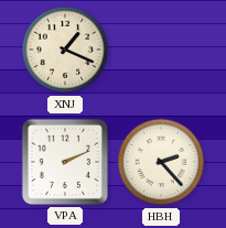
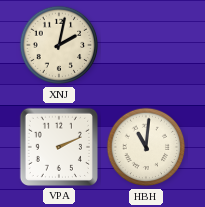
XNJ: 1:19 -> 2:02 (59, 45)
HBH: 2:23 -> 11:01 (146, 147)
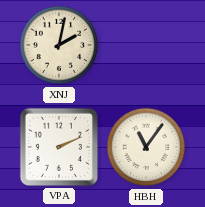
HBH: 11:01 -> 11:06 (146, 147)
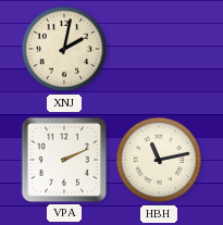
HBH: 11:06 -> 11:13 (159, 160)
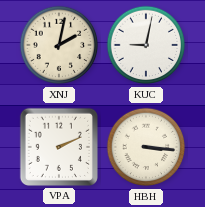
KUC: none -> 9:02 (146, 45)
HBH: 11:13 -> 3:16 (146, 147)
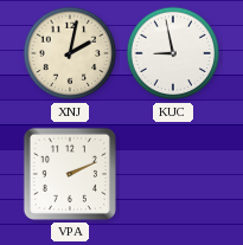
KUC: 9:02 -> 8:58 (173, 53)
HBH: 3:16 -> none (146, 147)
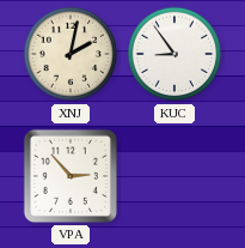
KUC: 8:58 -> 8:54 (174, 54)
VPA: 2:11 -> 2:53 (71, 176)
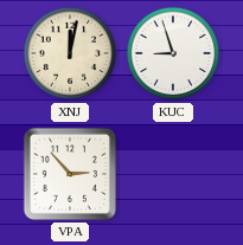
XNJ: 2:02 -> 12:02 (70, 53)
KUC: 8:54 -> 8:57 (173, 53)
